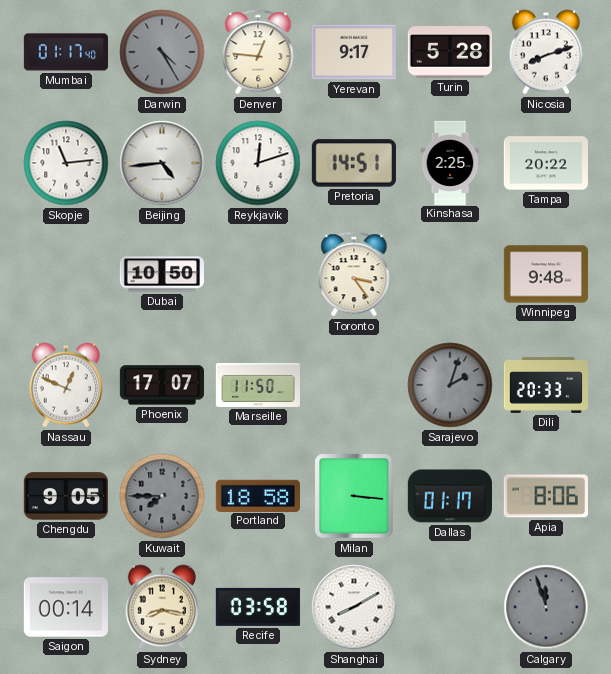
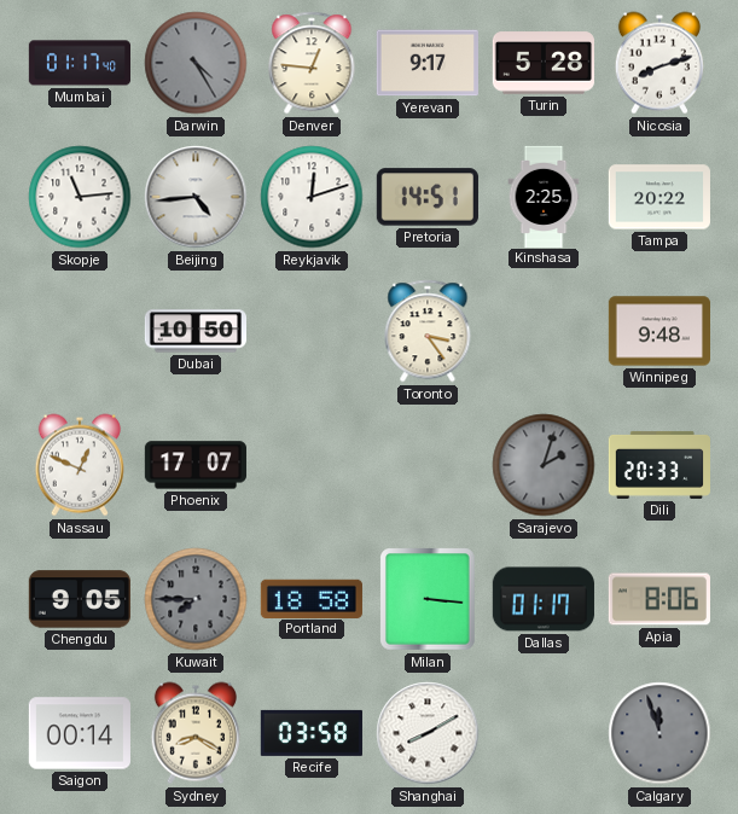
Marseille: 11:50 -> none (257, 385)
Sydney: 8:17 -> 8:20 (196, 733)
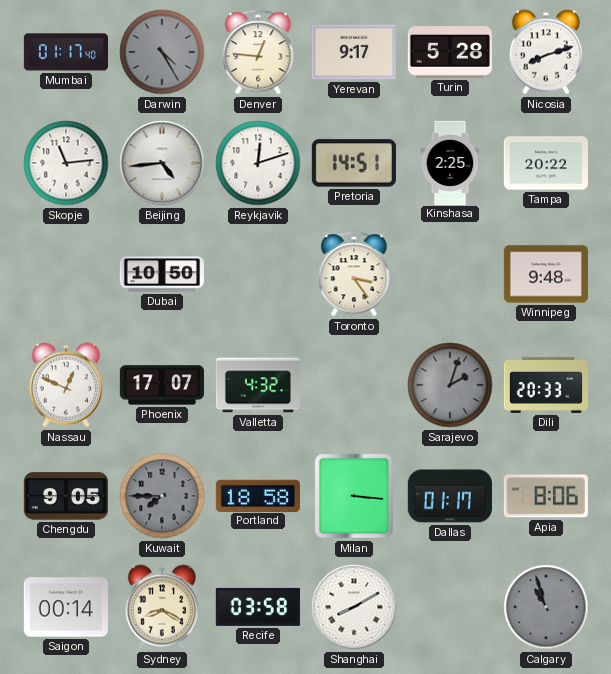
Valletta: none -> 4:32 (258, 385)
Calgary: 11:57 -> 10:57 (546, 607)
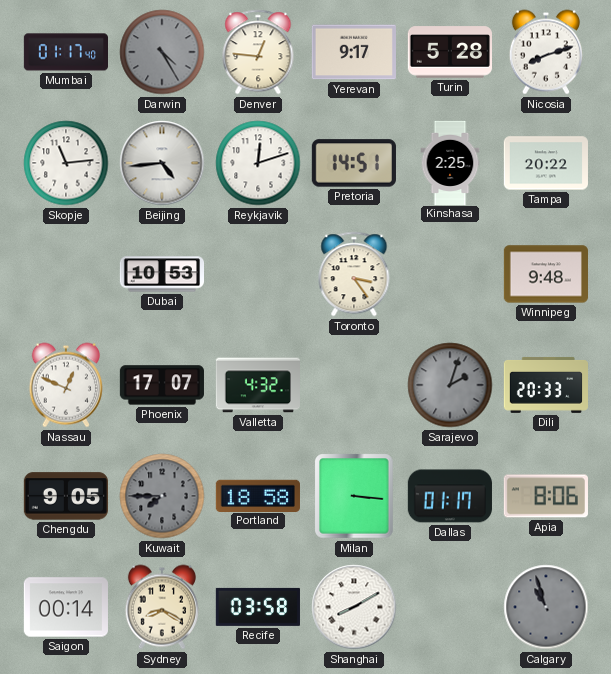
Dubai: 10:50 -> 10:53 (161, 274)
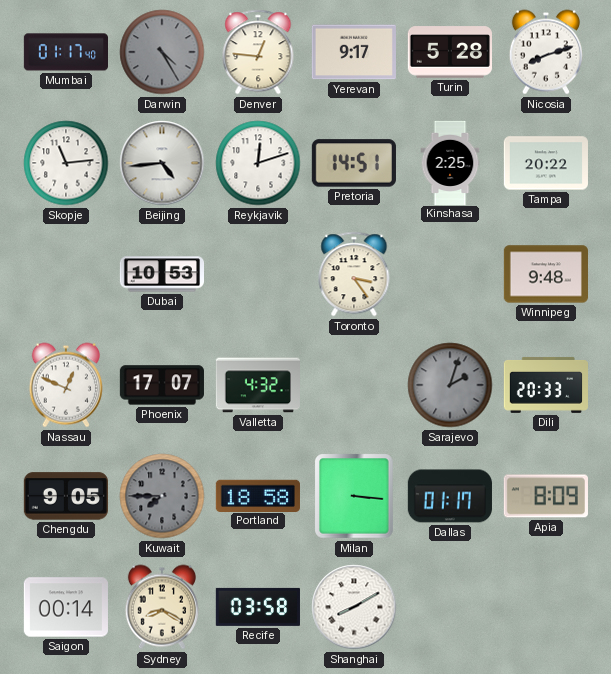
Apia: 8:06 -> 8:09 (546, 496)
Calgary: 10:57 -> none (546, 607)
